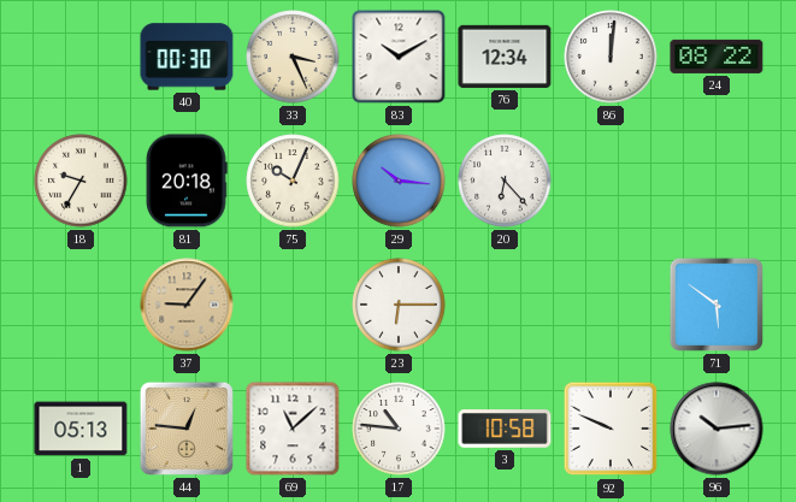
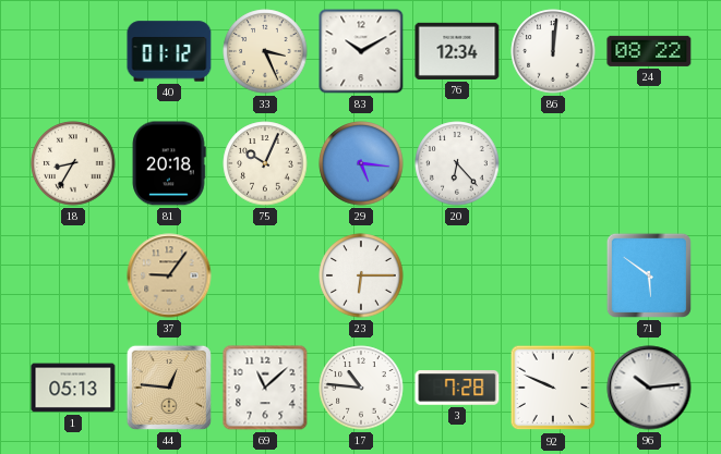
40: 00:30 -> 01:12 (169, 51)
18: 9:35 -> 8:35 (73, 163)
29: 10:16 -> 5:16 (361, 163)
3: 10:58 -> 7:28 (457, 388)
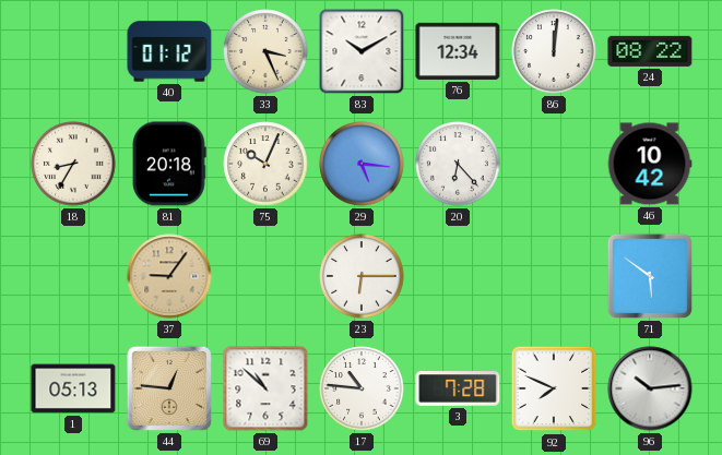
46: none -> 10:42 (650, 164)
69: 11:08 -> 10:52 (265, 388)
92: 9:49 -> 7:49 (554, 388)
